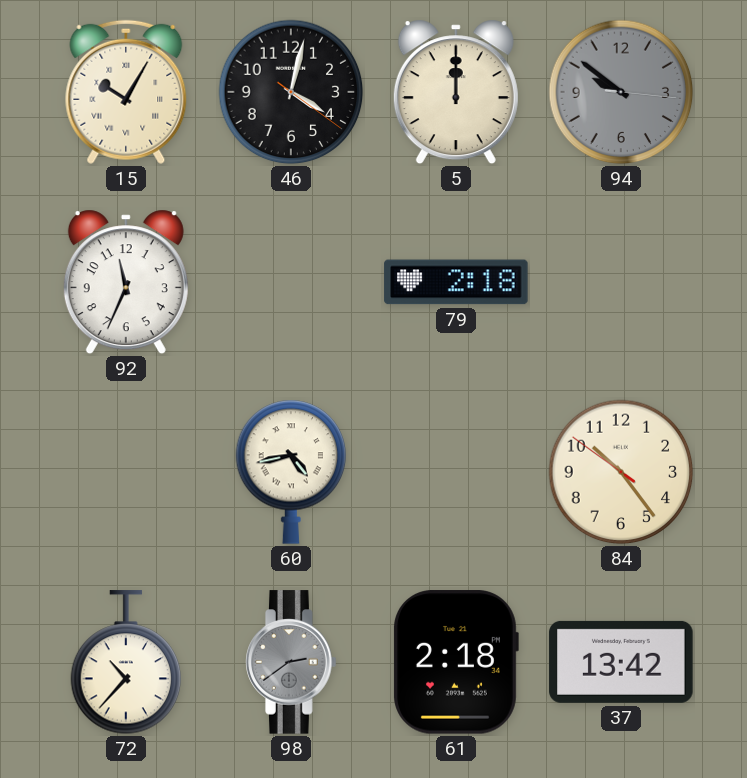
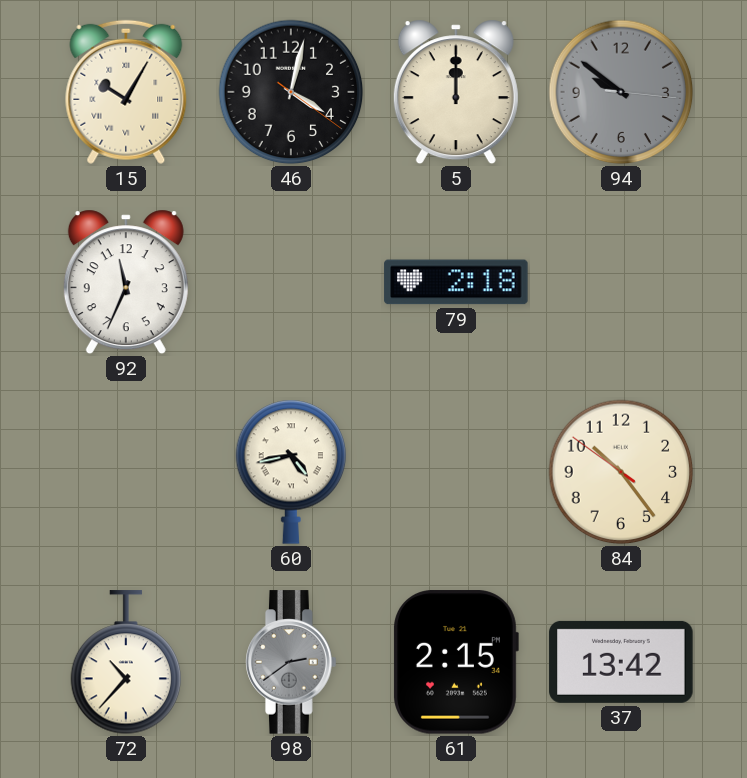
61: 2:18 -> 2:15 (456, 662)
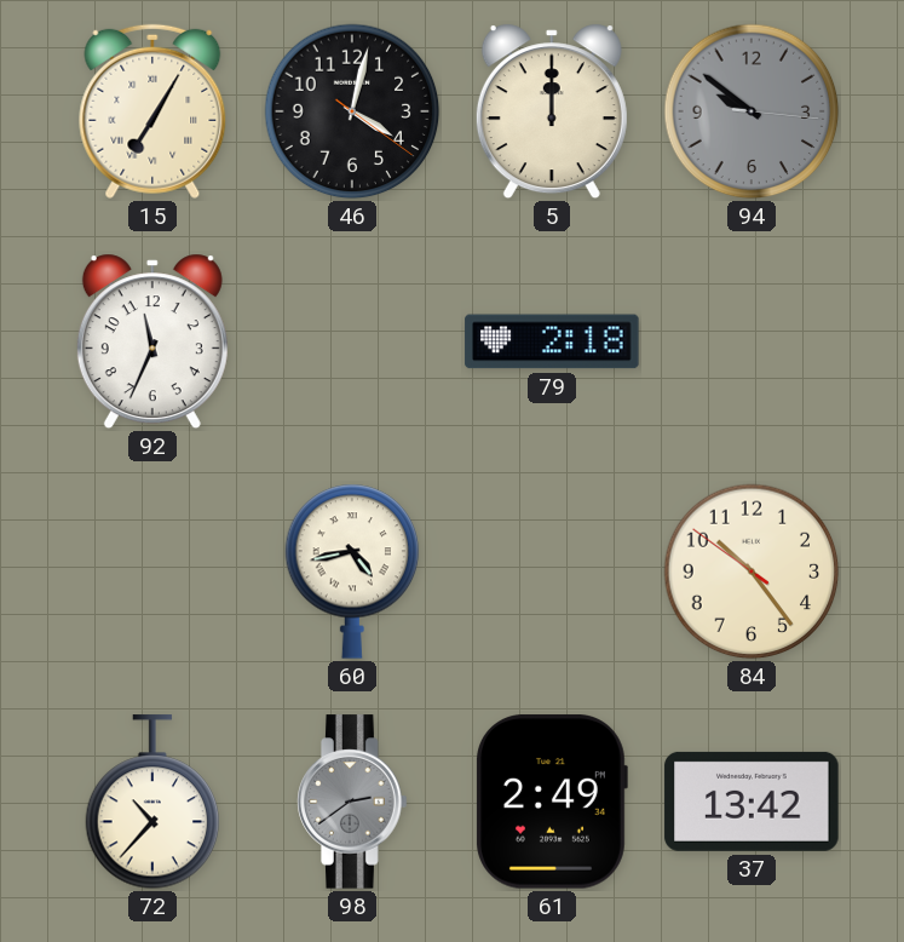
15: 10:05 -> 7:05 (152, 111)
61: 2:15 -> 2:49 (552, 802)
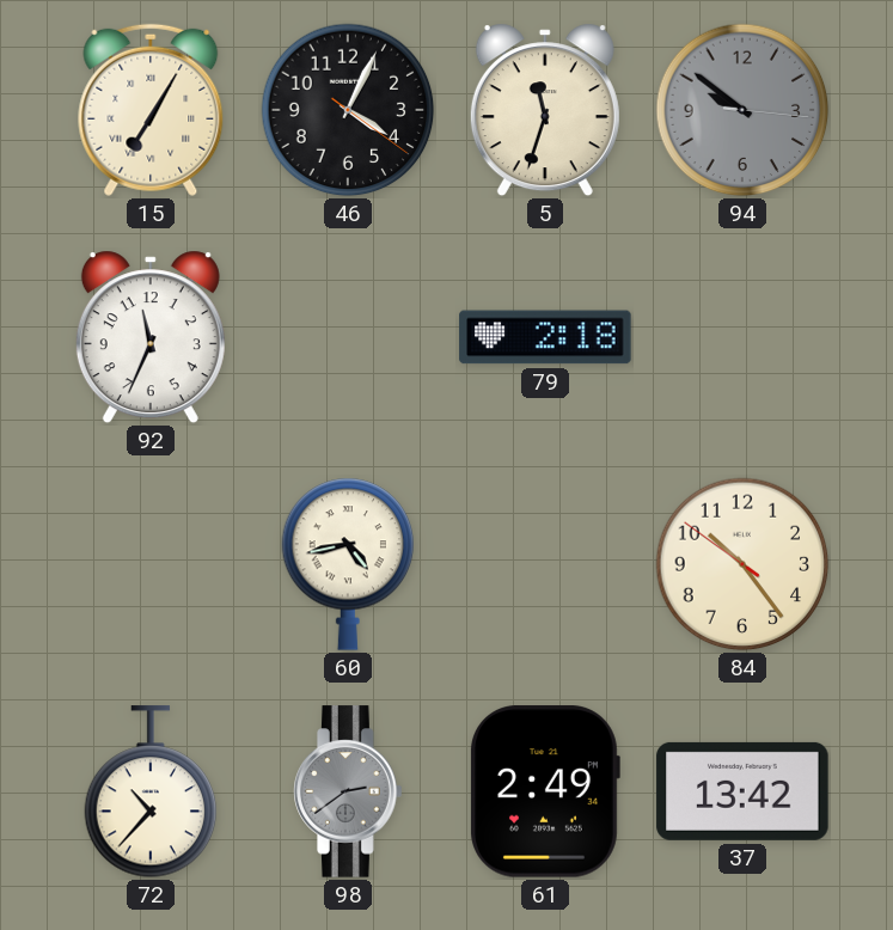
46: 4:02 -> 4:04 (348, 110)
5: 12:00 -> 11:33 (545, 110)
